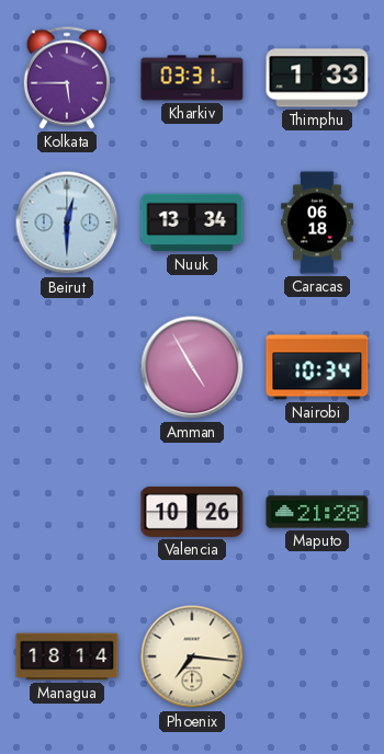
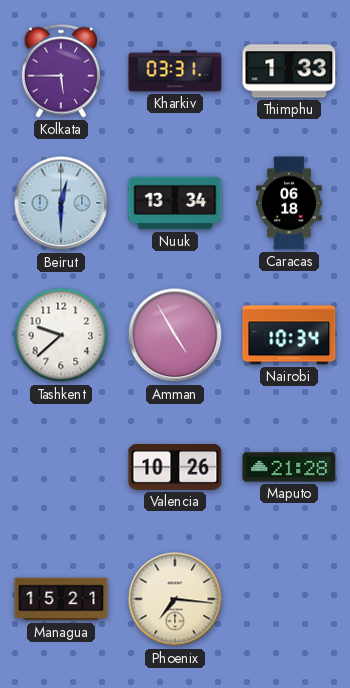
Tashkent: none -> 9:38 (61, 335)
Managua: 18:14 -> 15:21 (61, 599)
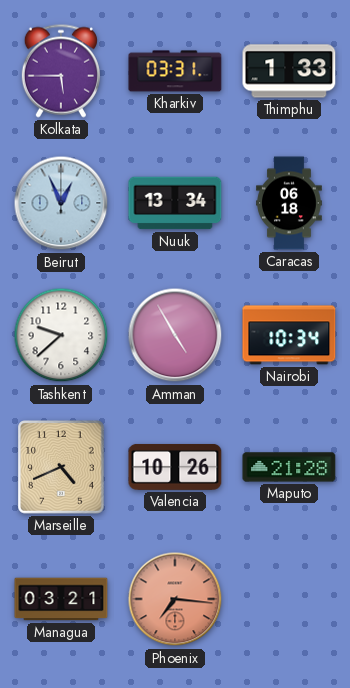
Beirut: 12:30 -> 12:56 (61, 203)
Marseille: none -> 4:41 (61, 467)
Managua: 15:21 -> 03:21 (61, 599)
Phoenix dial: cream -> salmon (175, 599)
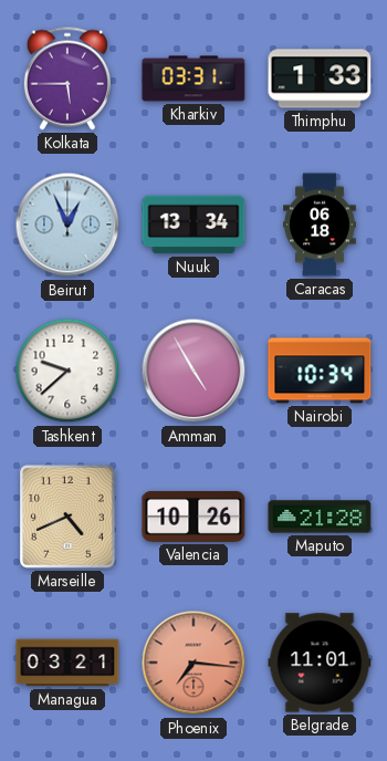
Belgrade: none -> 11:01 (320, 663)
